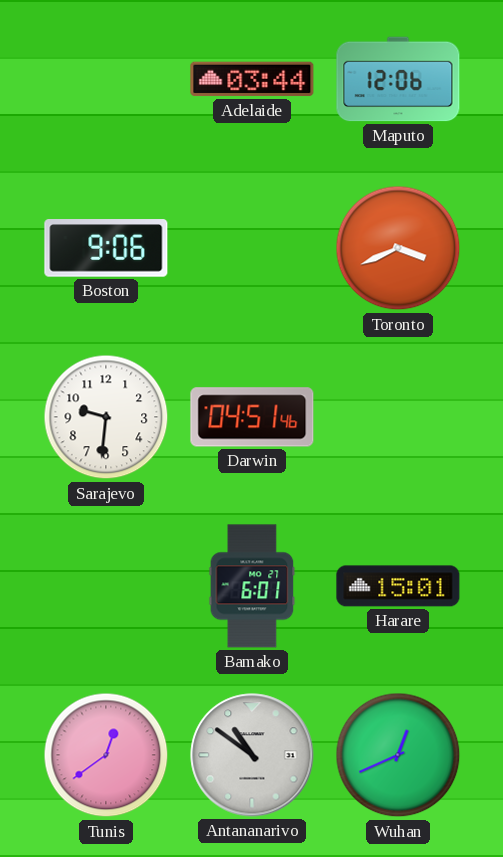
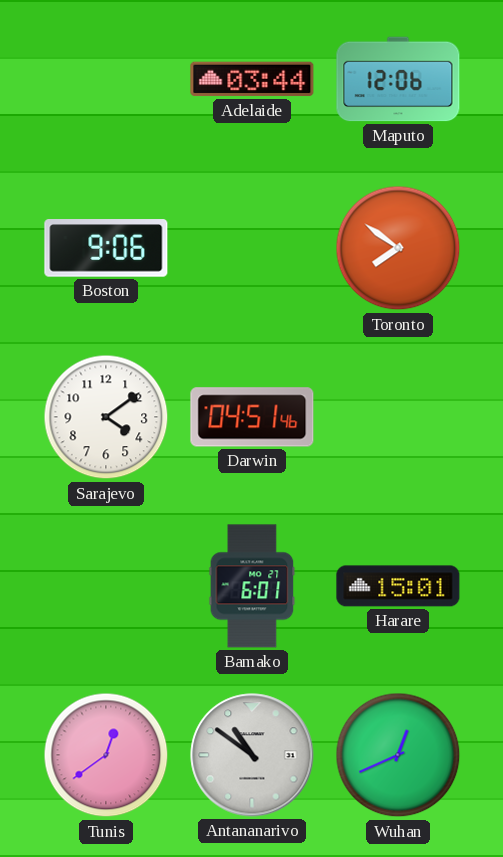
Toronto: 3:41 -> 7:51 (398, 248)
Sarajevo: 9:31 -> 4:09 (106, 417)
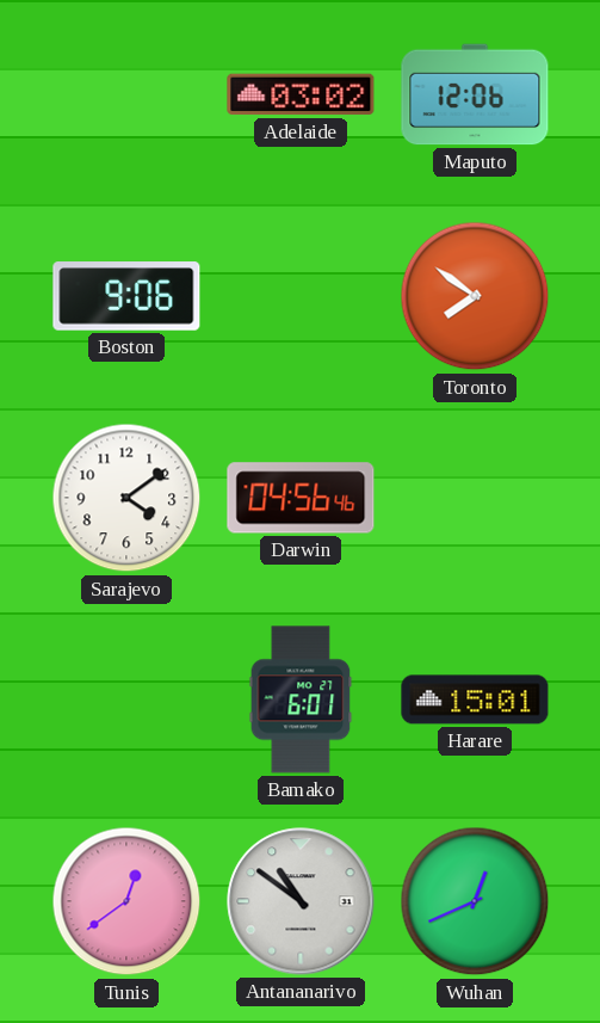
Adelaide: 03:44 -> 03:02 (301, 94)
Darwin: 04:51 -> 04:56 (301, 498)
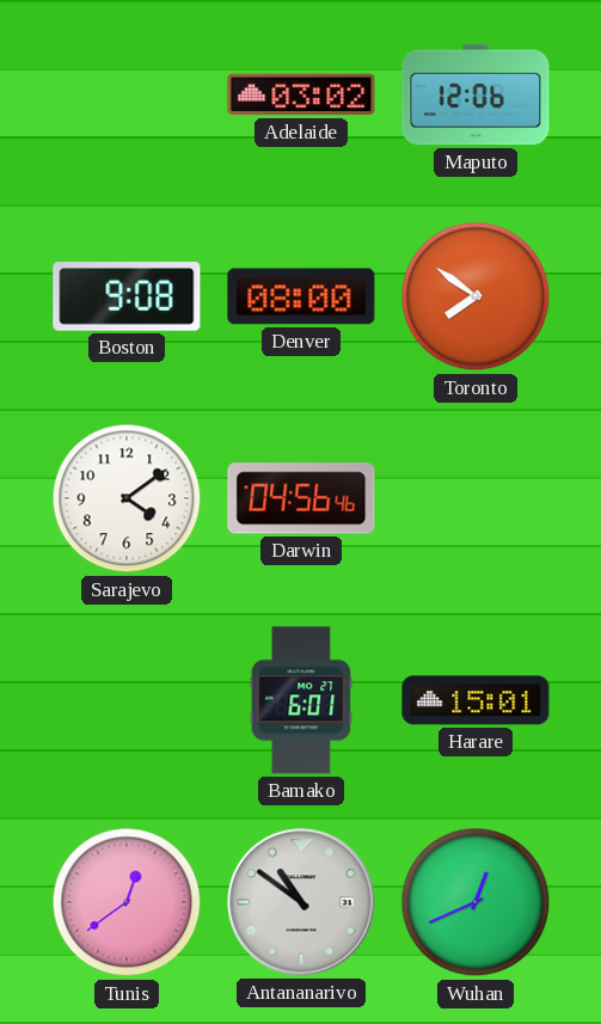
Boston: 9:06 -> 9:08 (127, 296)
Denver: none -> 08:00 (301, 296)
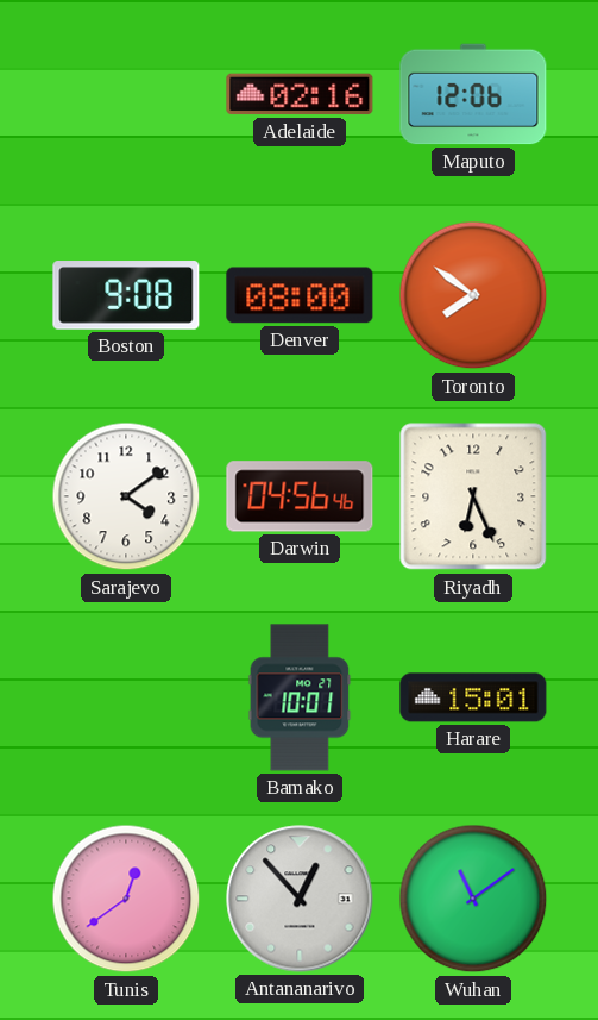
Adelaide: 03:02 -> 02:16 (300, 94)
Riyadh: none -> 6:26 (473, 496)
Bamako: 6:01 -> 10:01 (300, 697)
Antananarivo: 10:51 -> 12:53 (300, 899)
Wuhan: 12:41 -> 11:09 (473, 899)
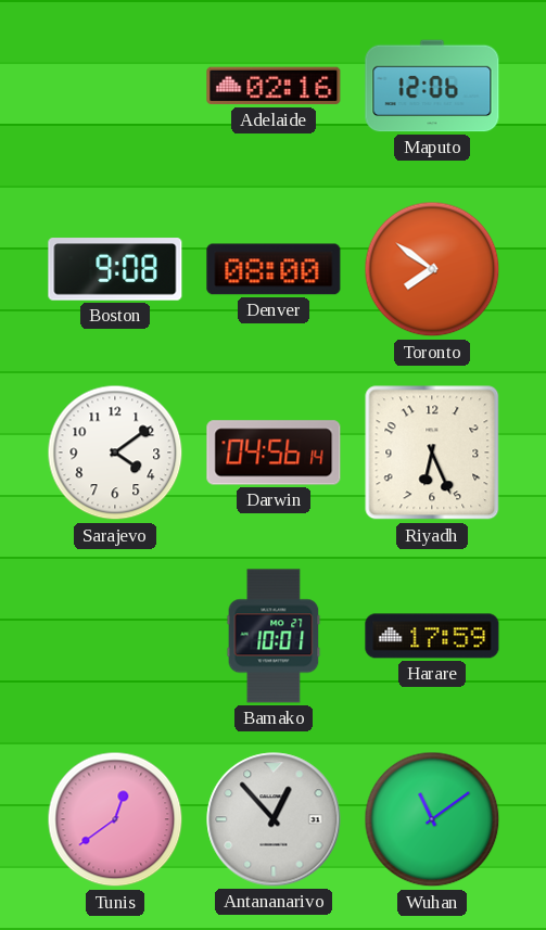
Darwin: 04:56:46 -> 04:56:14 (274, 453)
Harare: 15:01 -> 17:59 (432, 636)
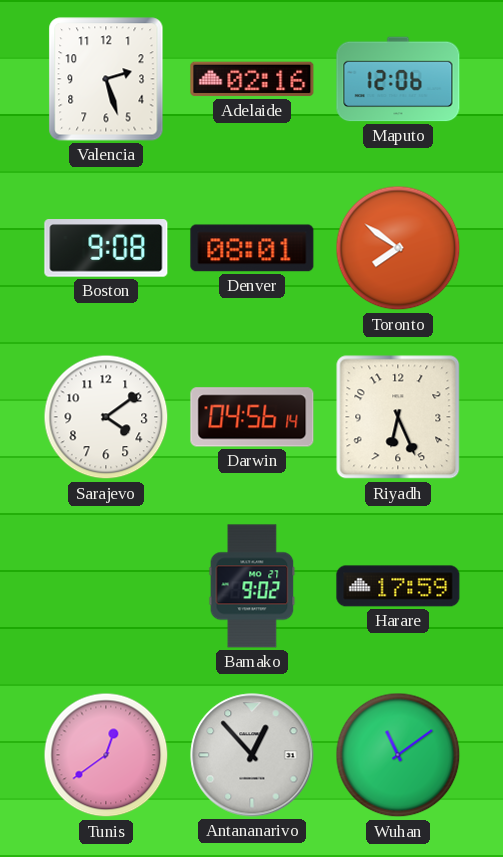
Valencia: none -> 2:27 (106, 79)
Denver: 08:00 -> 08:01 (252, 248)
Bamako: 10:01 -> 9:02 (252, 586)
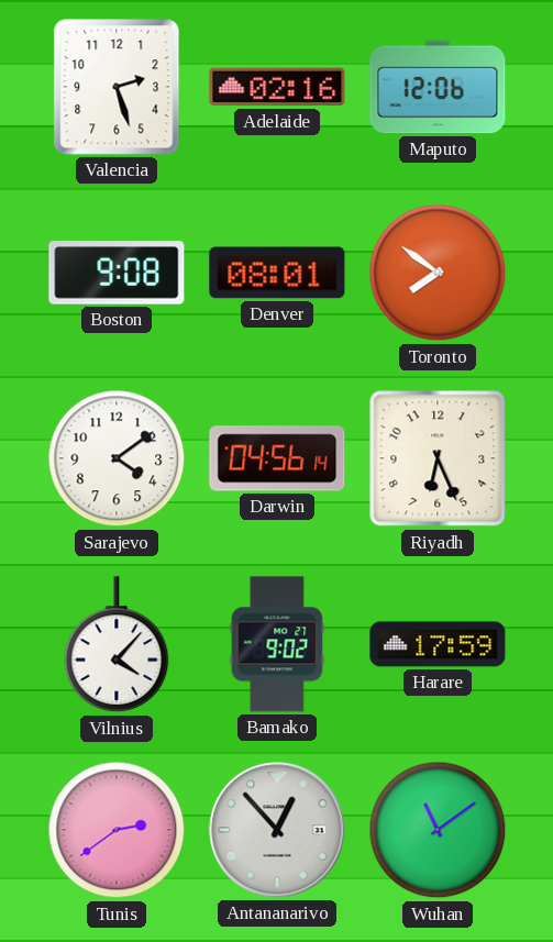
Vilnius: none -> 4:07 (117, 645)
Tunis: 12:39 -> 2:39 (117, 830)
